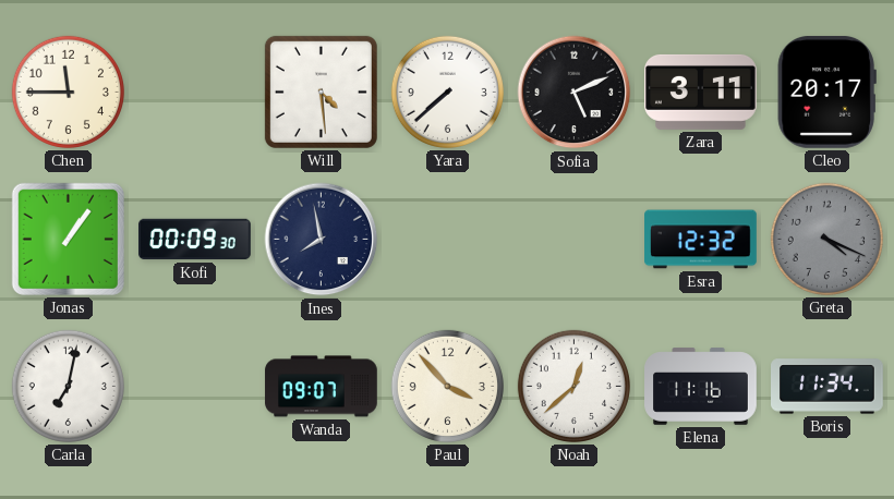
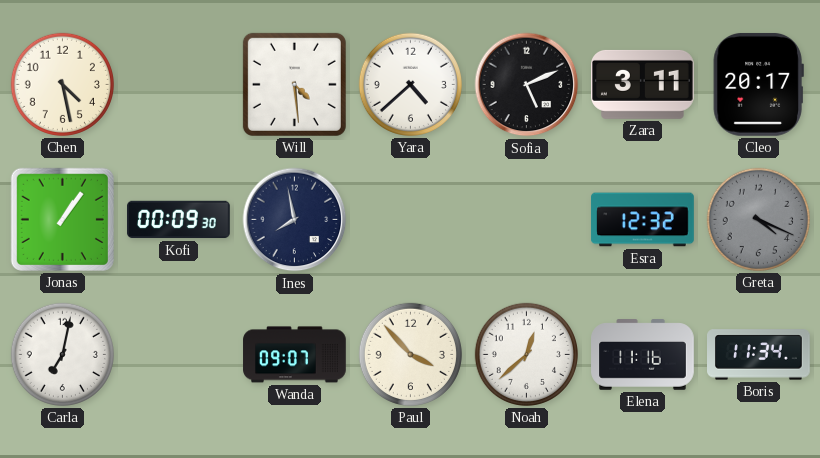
Chen: 11:45 -> 4:28 (62, 84)
Yara: 7:38 -> 4:38 (410, 84)
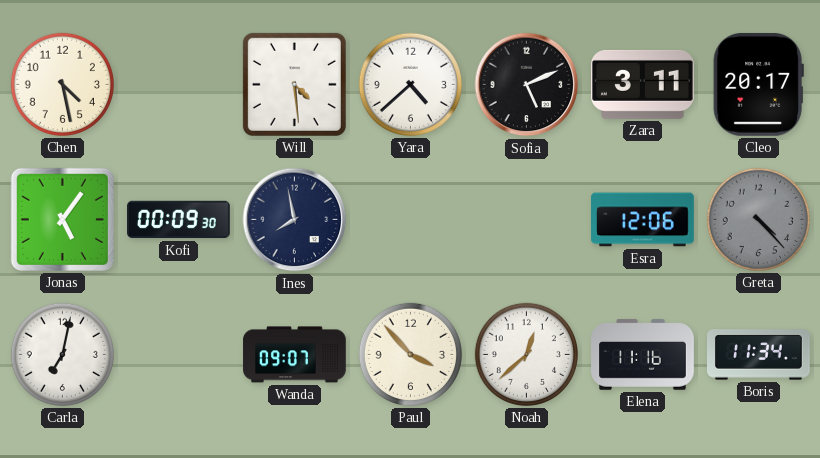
Jonas: 1:06 -> 5:06 (62, 219)
Esra: 12:32 -> 12:06 (643, 220)
Greta: 4:19 -> 4:23 (758, 219)
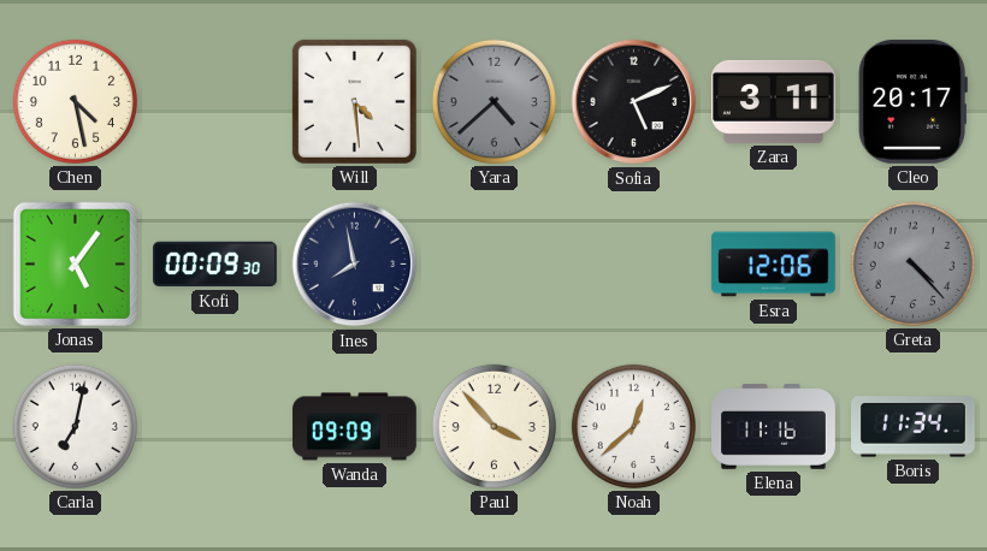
Yara dial: white -> grey (493, 101)
Wanda: 09:07 -> 09:09 (355, 427)
